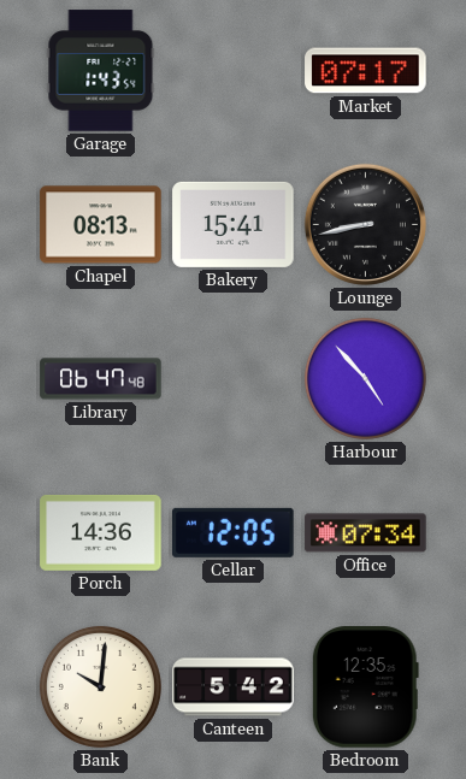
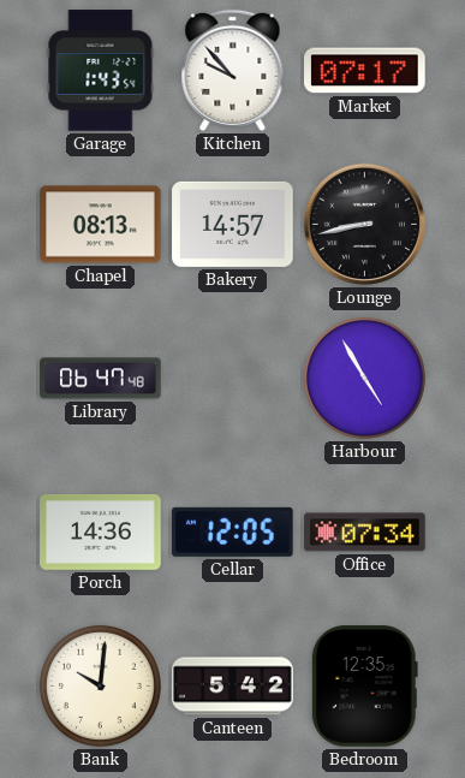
Kitchen: none -> 9:53 (233, 70)
Bakery: 15:41 -> 14:57 (233, 224)
Harbour: 4:53 -> 4:55 (364, 378)
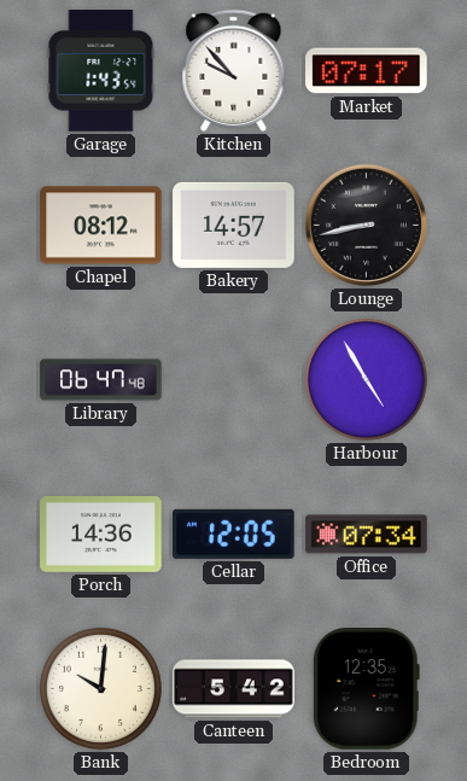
Chapel: 08:13 -> 08:12 (101, 226)
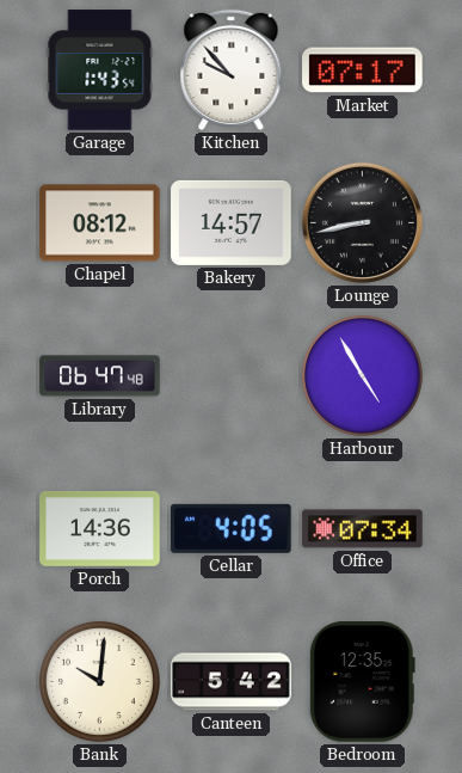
Cellar: 12:05 -> 4:05 (232, 528)
